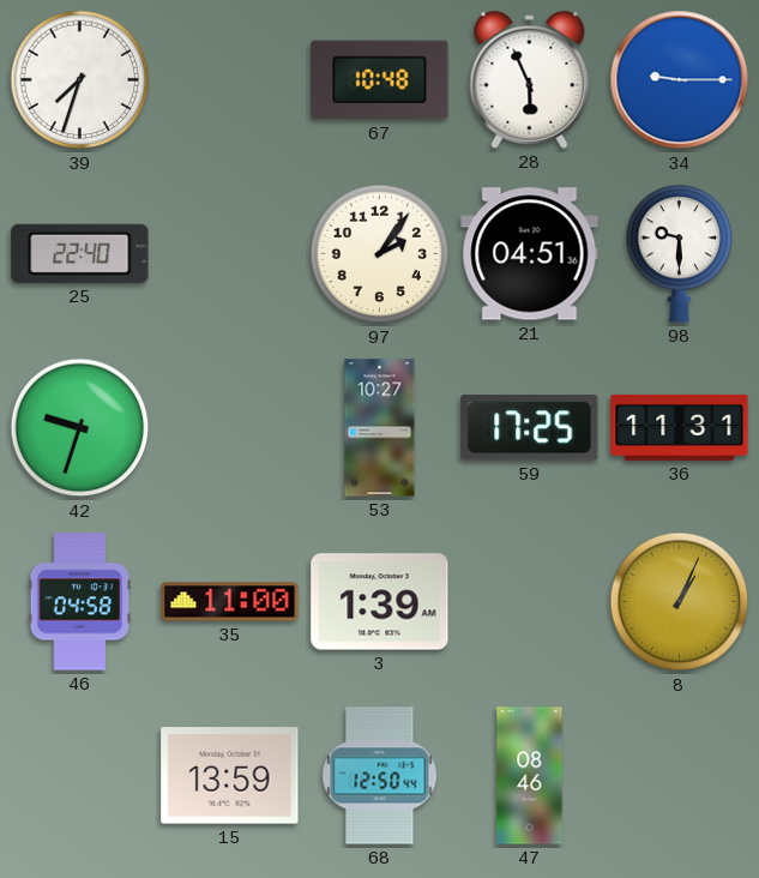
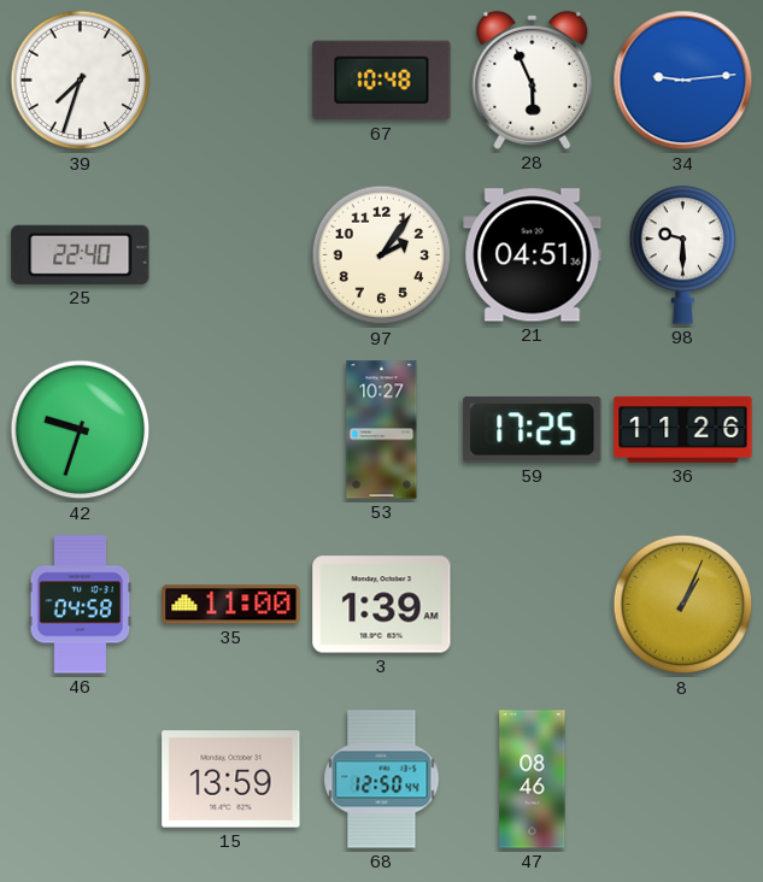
34: 9:15 -> 9:14 (683, 81)
36: 11:31 -> 11:26 (683, 429)
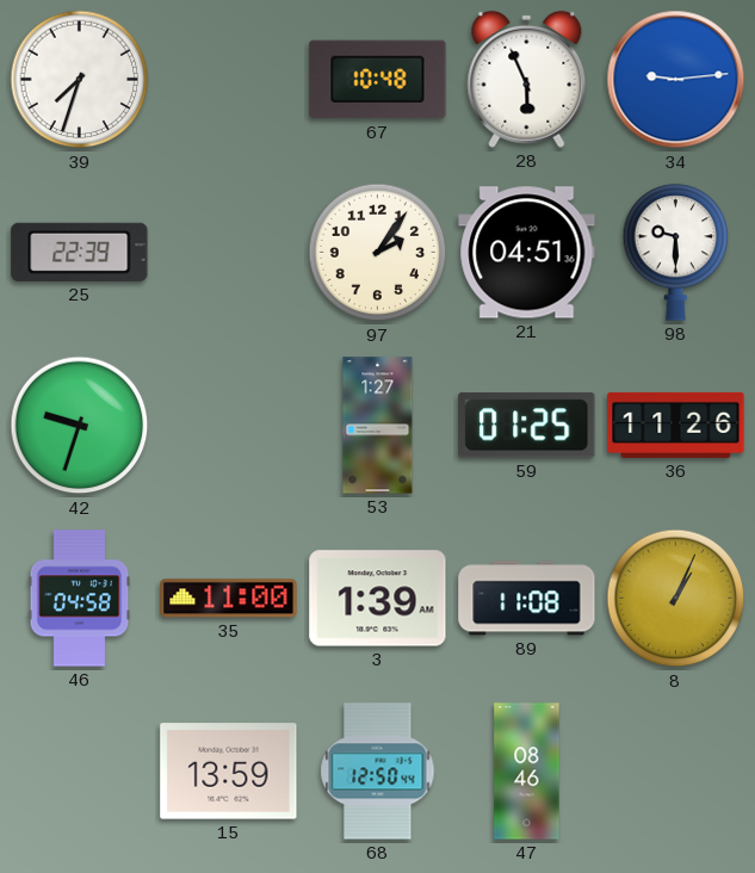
25: 22:40 -> 22:39 (80, 252)
53: 10:27 -> 1:27 (378, 426)
59: 17:25 -> 01:25 (527, 426)
89: none -> 11:08 (527, 599)
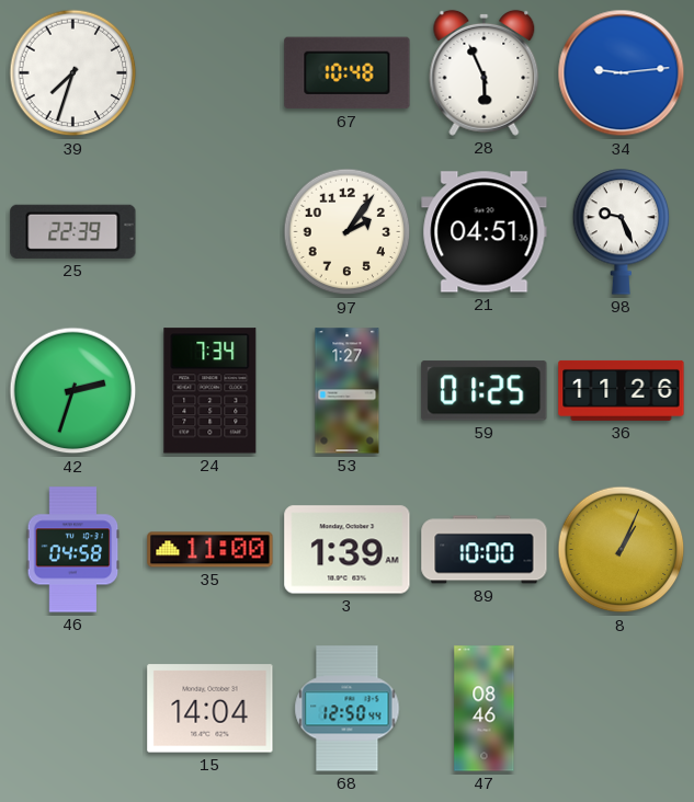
98: 9:30 -> 9:26 (622, 232)
42: 9:33 -> 2:33 (73, 391)
24: none -> 7:34 (211, 391)
89: 11:08 -> 10:00 (485, 550)
15: 13:59 -> 14:04 (211, 709)
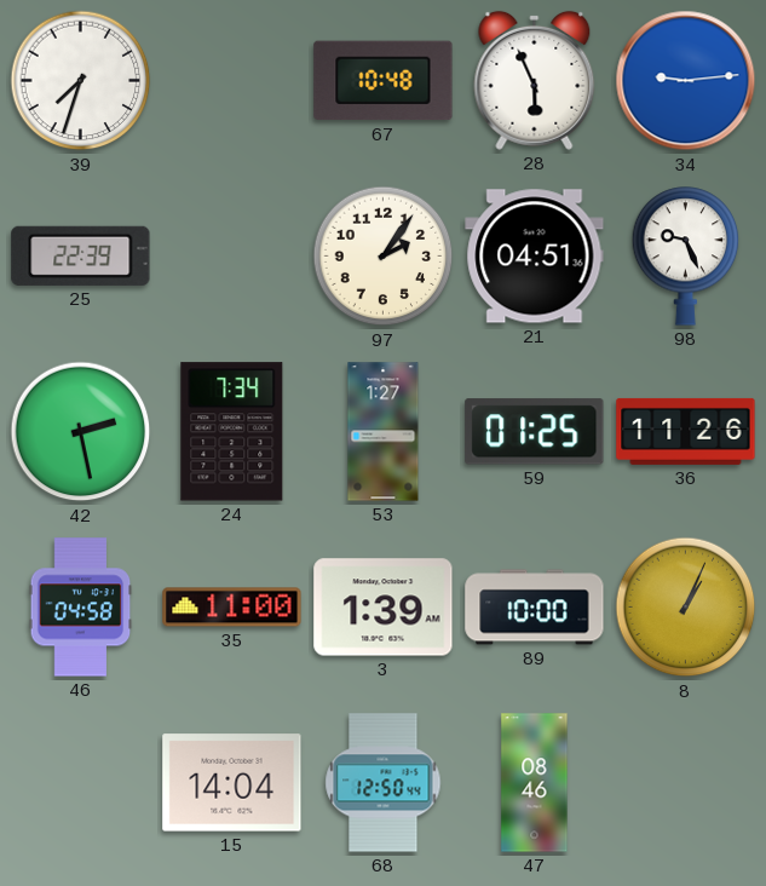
42: 2:33 -> 2:28 (81, 432)
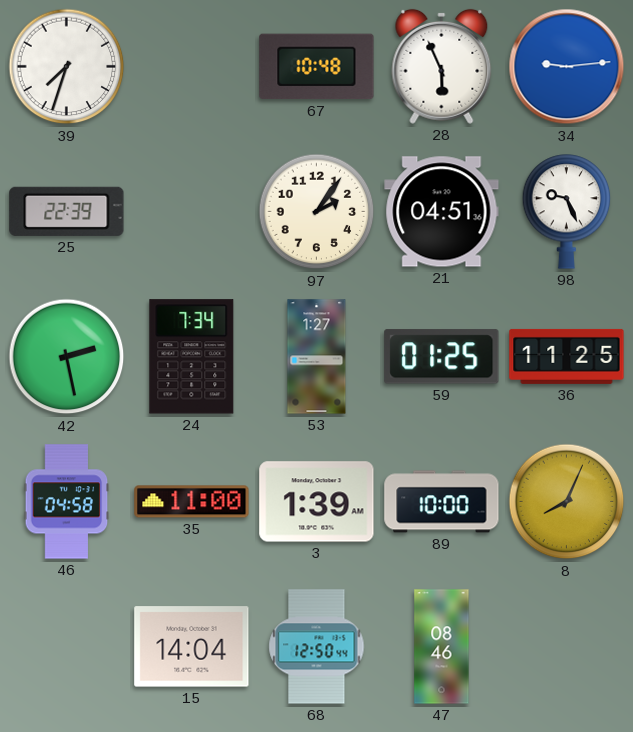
36: 11:26 -> 11:25 (567, 356)
8: 1:04 -> 8:04 (567, 502)
